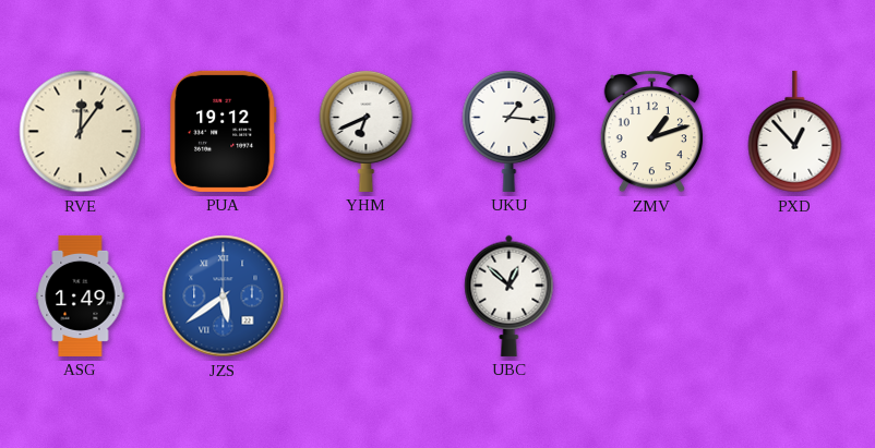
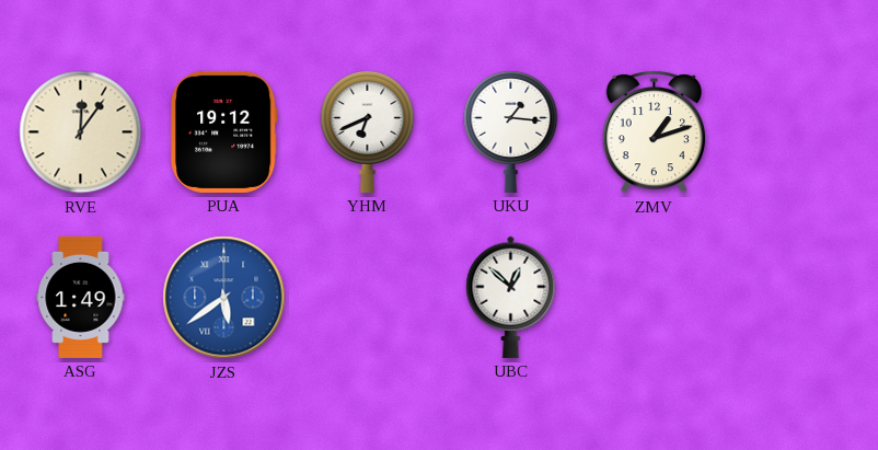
PXD: 12:53 -> none (795, 132)
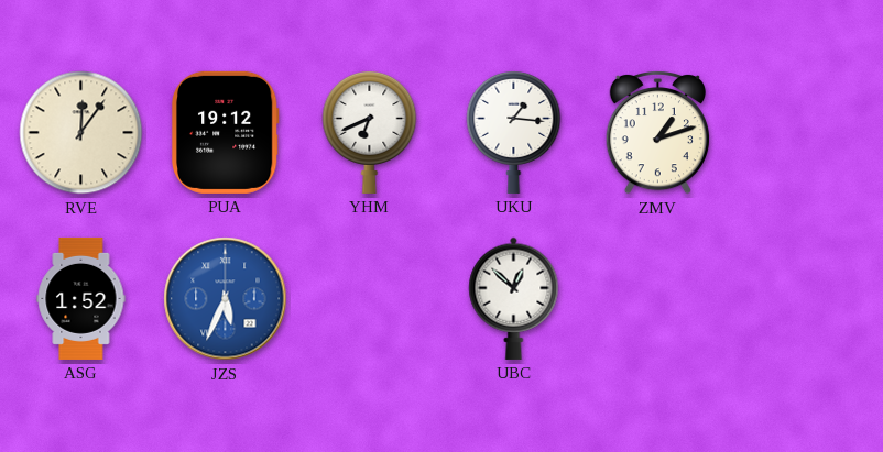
ASG: 1:49 -> 1:52 (81, 298)
JZS: 5:39 -> 5:34 (226, 299)
